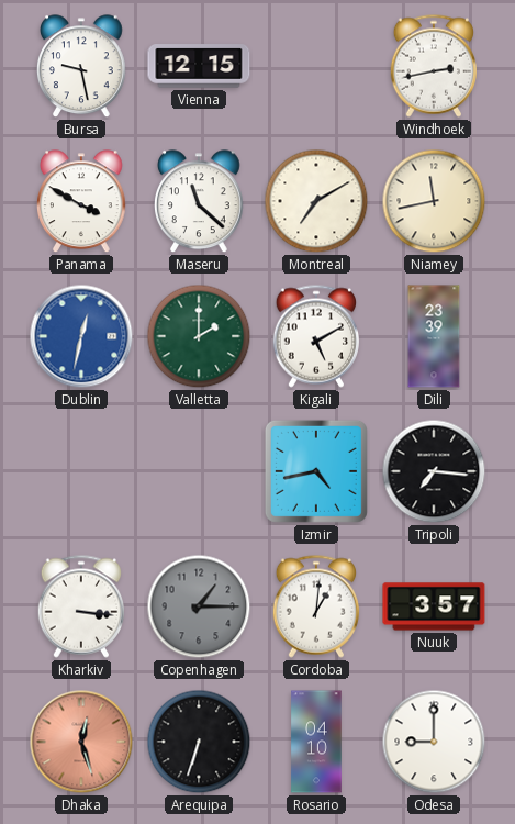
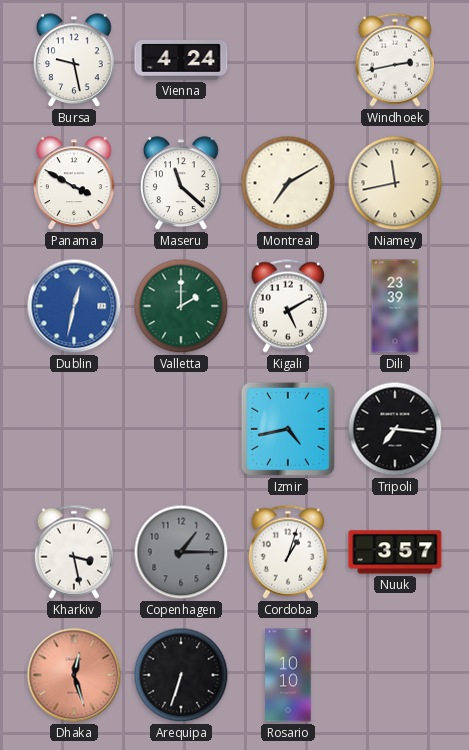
Vienna: 12:15 -> 4:24 (181, 60)
Kharkiv: 3:16 -> 3:28 (73, 552)
Cordoba: 1:01 -> 1:03 (287, 552)
Rosario: 04:10 -> 10:10 (288, 675)
Odesa: 9:00 -> none (434, 742)
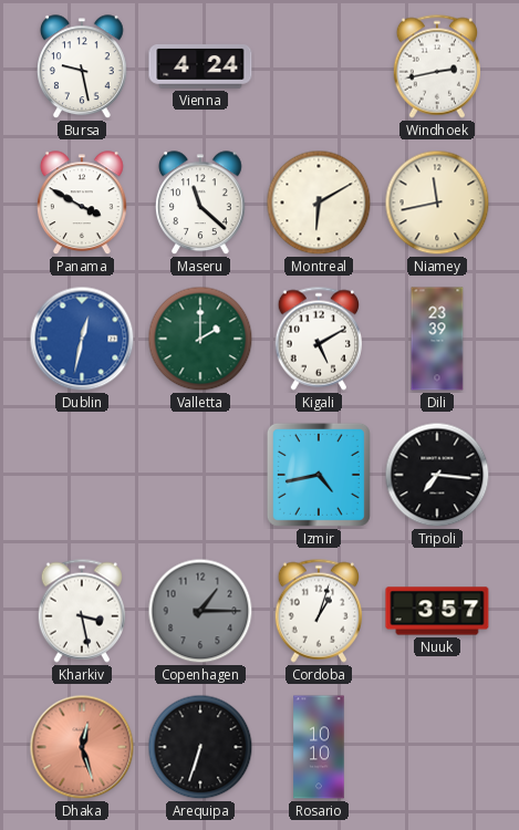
Montreal: 7:10 -> 6:10 (319, 203)
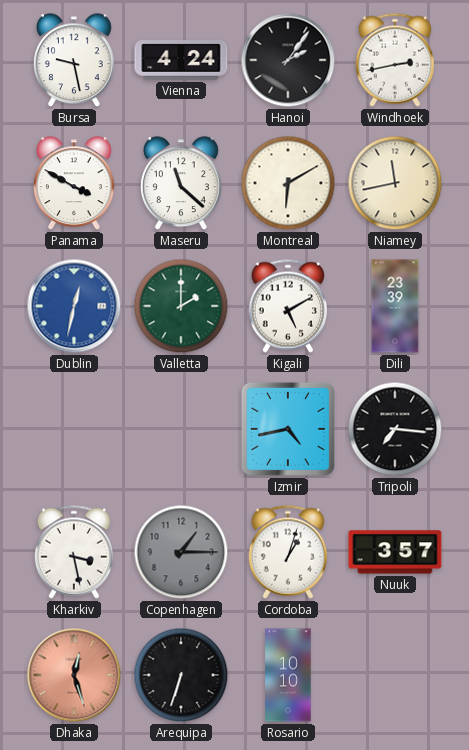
Hanoi: none -> 2:06 (288, 60)
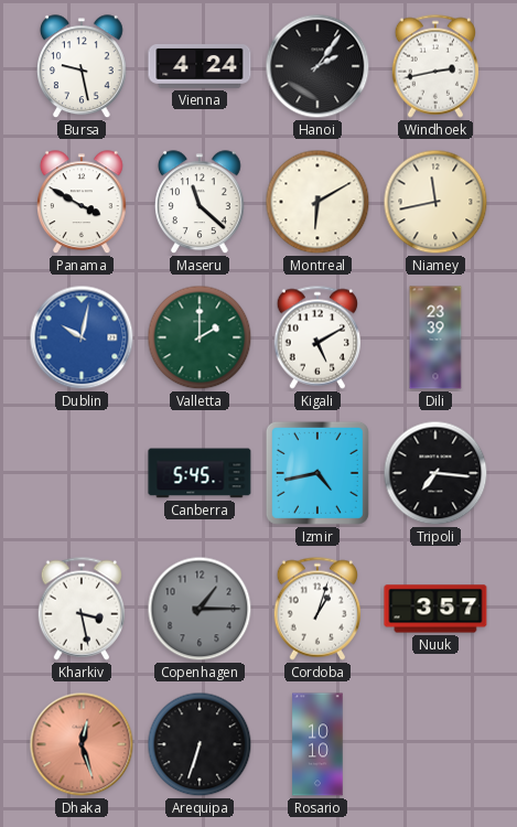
Dublin: 12:32 -> 10:02 (82, 337)
Canberra: none -> 5:45 (200, 473)
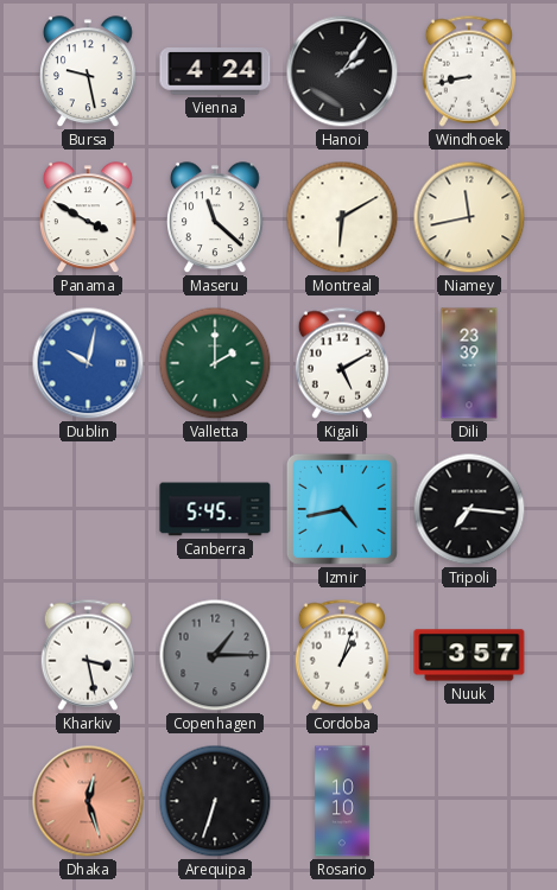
Windhoek: 2:43 -> 8:43 (468, 71)
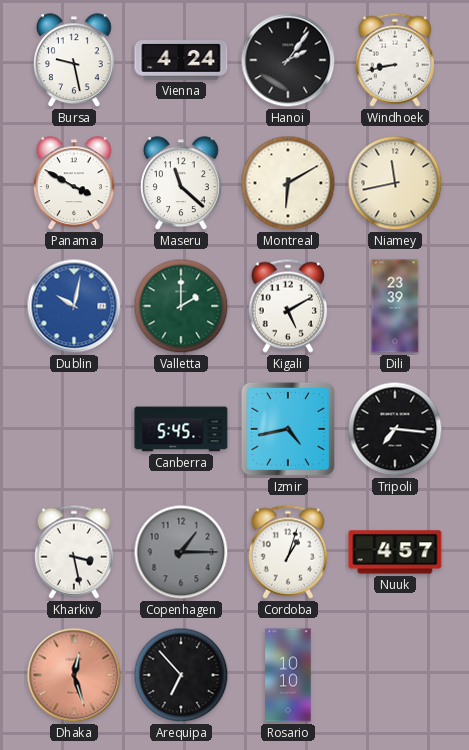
Nuuk: 3:57 -> 4:57 (395, 552)
Arequipa: 6:33 -> 6:53 (181, 675)
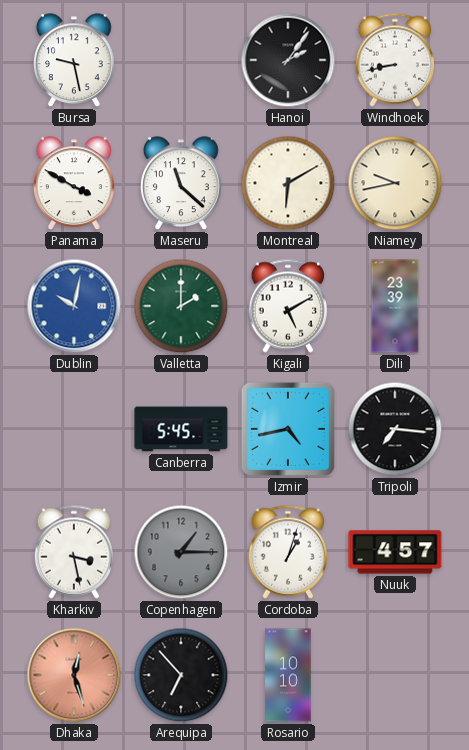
Vienna: 4:24 -> none (181, 60)
Niamey: 11:43 -> 9:43 (395, 183)
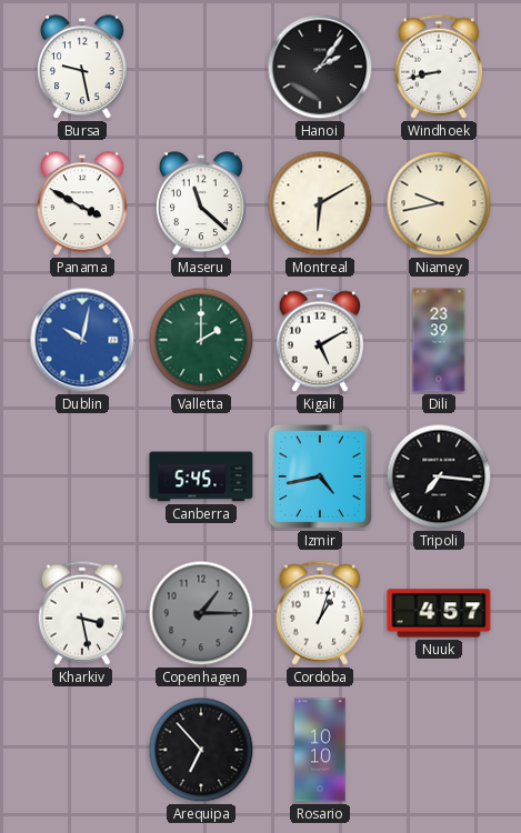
Dhaka: 12:27 -> none (74, 675)
